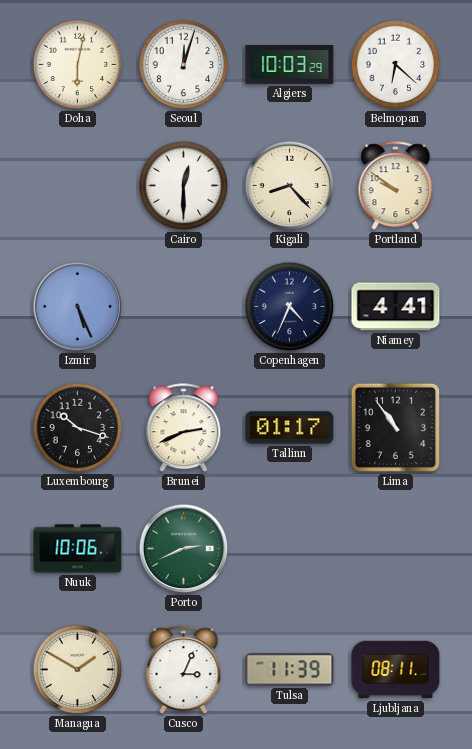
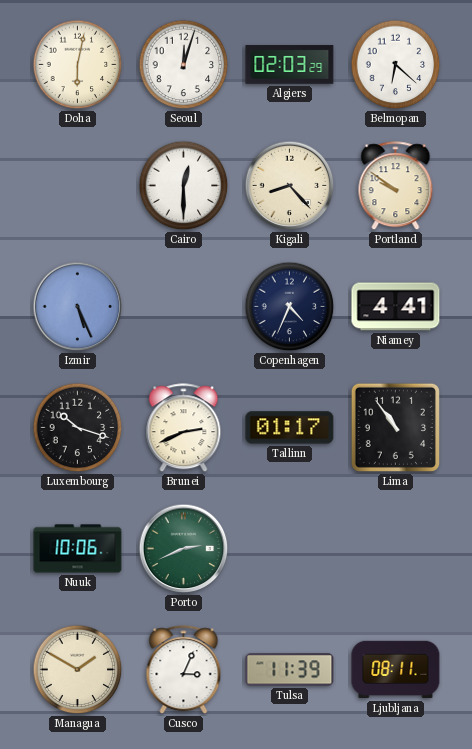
Algiers: 10:03 -> 02:03 (290, 65)
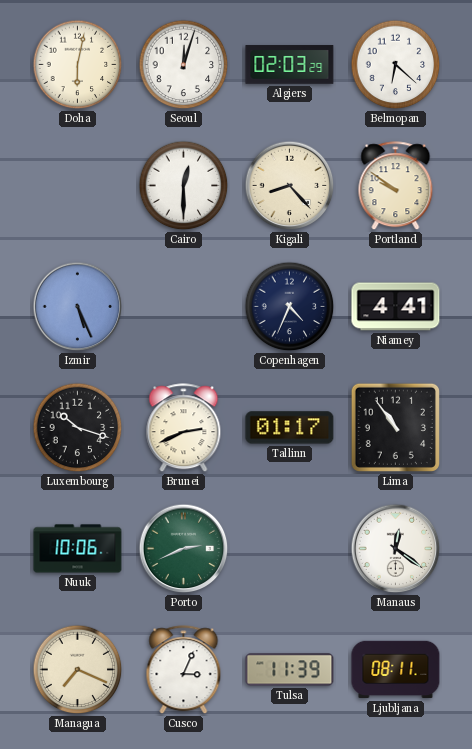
Manaus: none -> 12:21 (396, 549)
Managua: 1:50 -> 7:19 (78, 670)
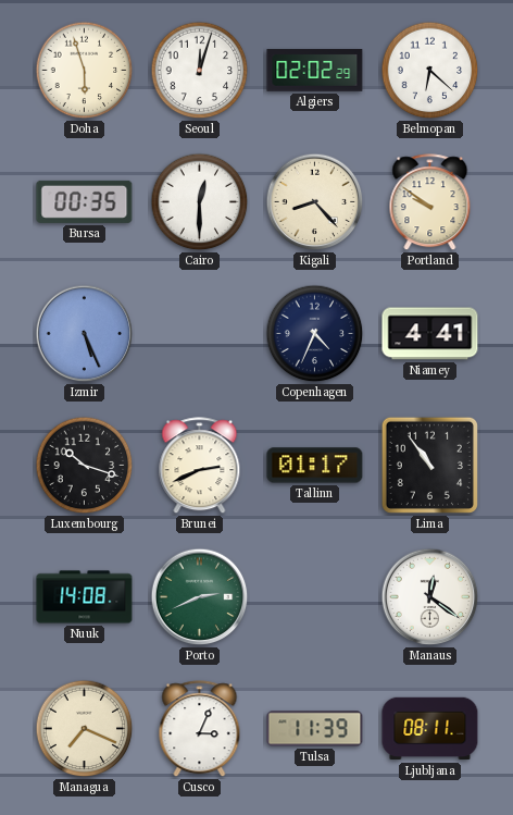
Doha: 6:02 -> 5:57 (85, 71)
Algiers: 02:03 -> 02:02 (315, 71)
Bursa: none -> 00:35 (85, 201)
Nuuk: 10:06 -> 14:08 (85, 597)
